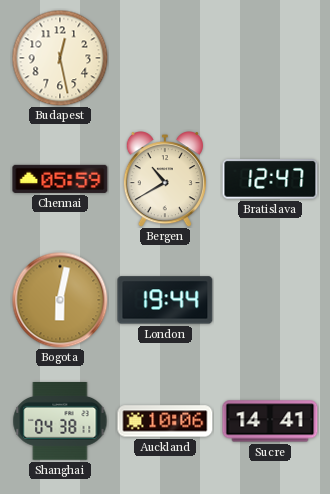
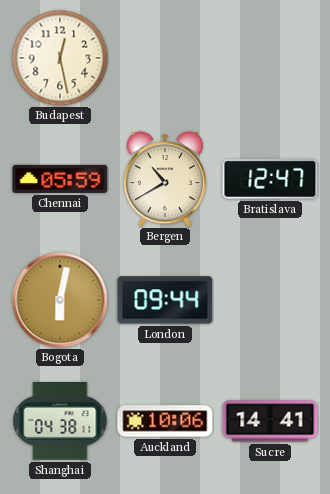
London: 19:44 -> 09:44 (165, 300)
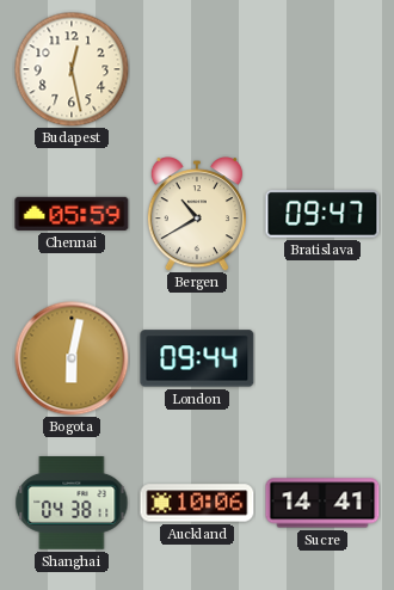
Bratislava: 12:47 -> 09:47 (322, 214)
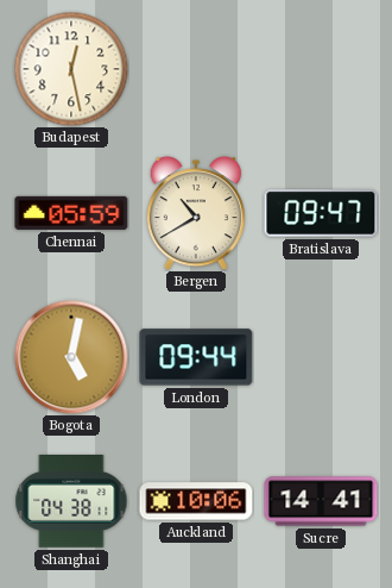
Bogota: 6:02 -> 5:02 (71, 357)
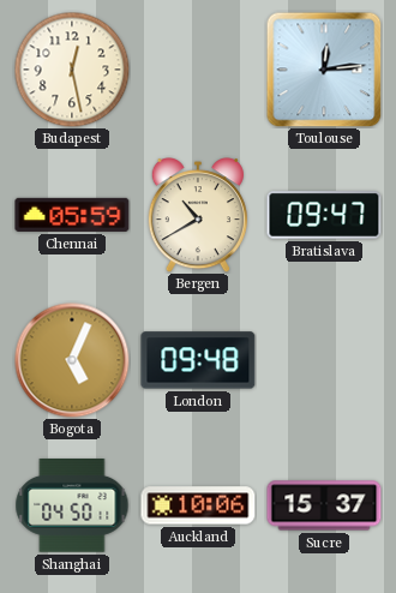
Toulouse: none -> 12:14 (324, 70)
Bogota: 5:02 -> 5:04 (72, 360)
London: 09:44 -> 09:48 (198, 360)
Shanghai: 04:38 -> 04:50 (72, 507)
Sucre: 14:41 -> 15:37 (324, 505)
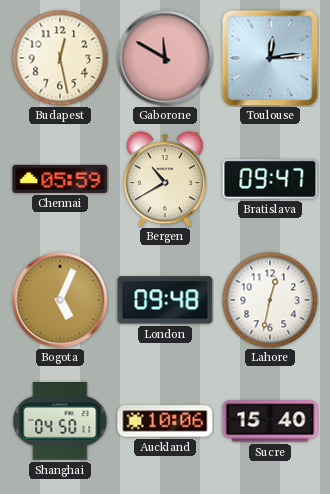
Gaborone: none -> 11:50 (165, 58)
Lahore: none -> 12:32 (270, 300)
Sucre: 15:37 -> 15:40 (270, 421)
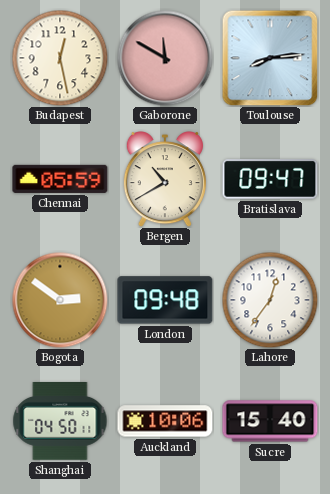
Toulouse: 12:14 -> 8:14 (270, 58)
Bogota: 5:04 -> 2:51 (60, 300)
Lahore: 12:32 -> 12:36 (270, 300)
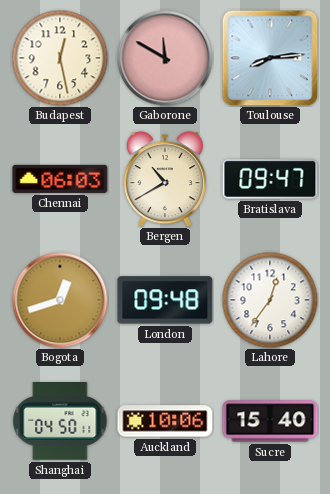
Chennai: 05:59 -> 06:03 (60, 179)
Bogota: 2:51 -> 12:42 (60, 300)
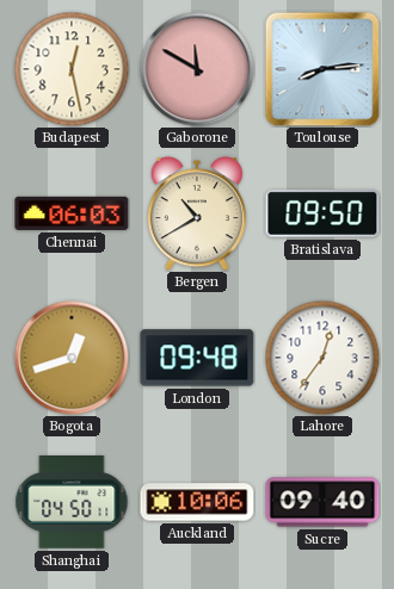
Bratislava: 09:47 -> 09:50 (322, 213)
Sucre: 15:40 -> 09:40 (322, 502)
